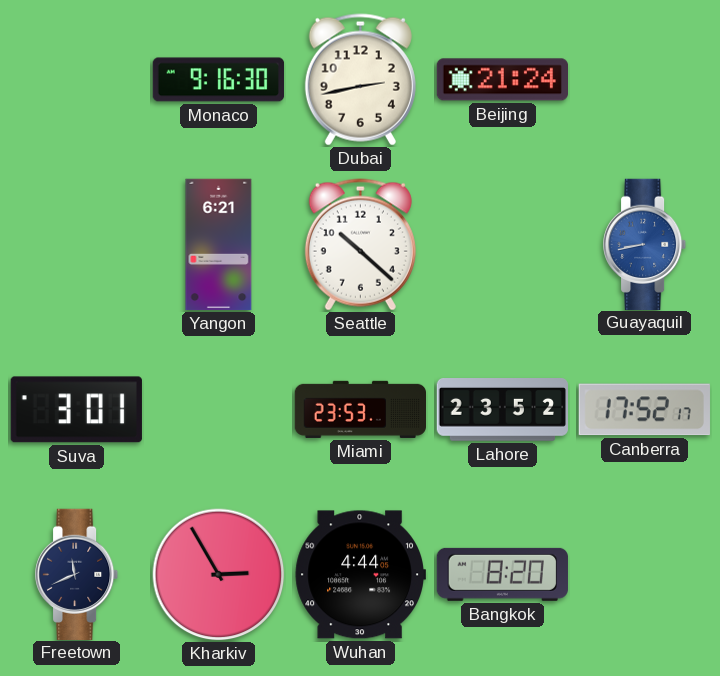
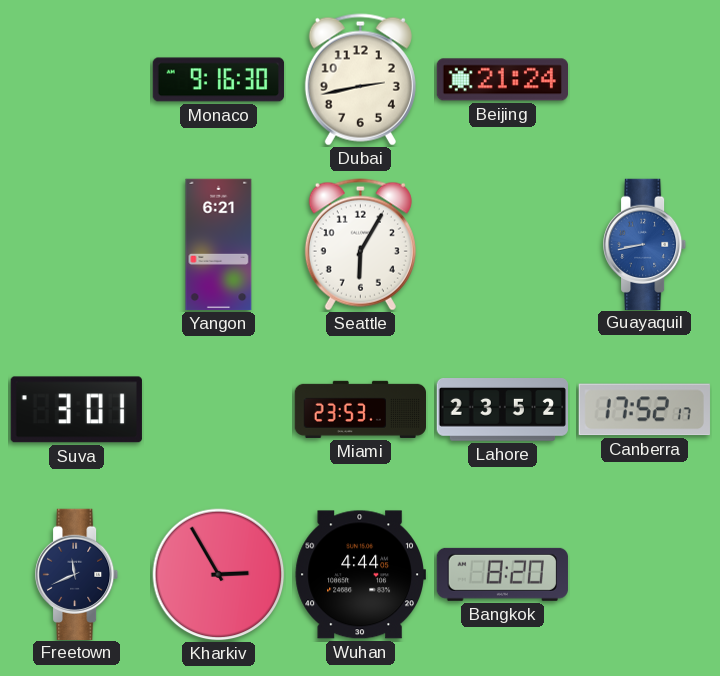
Seattle: 10:22 -> 6:05 (360, 245)
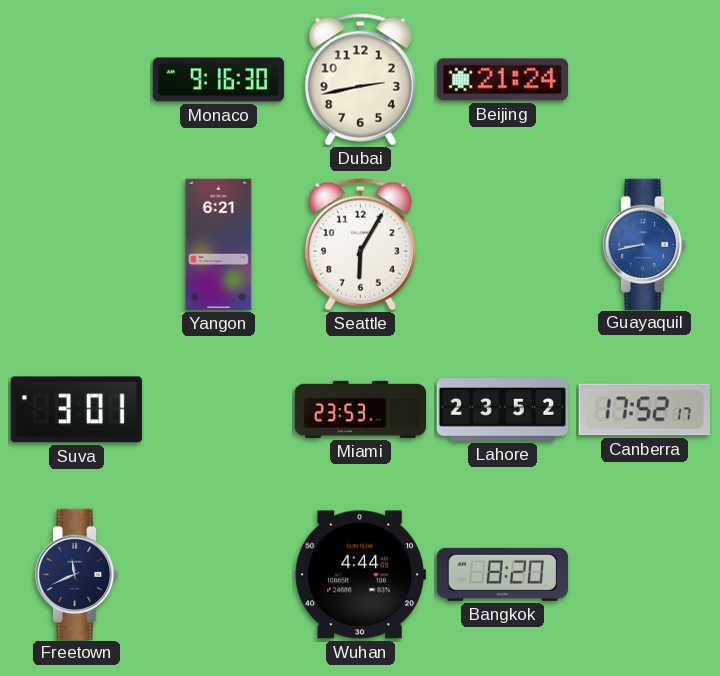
Kharkiv: 2:55 -> none (219, 575)
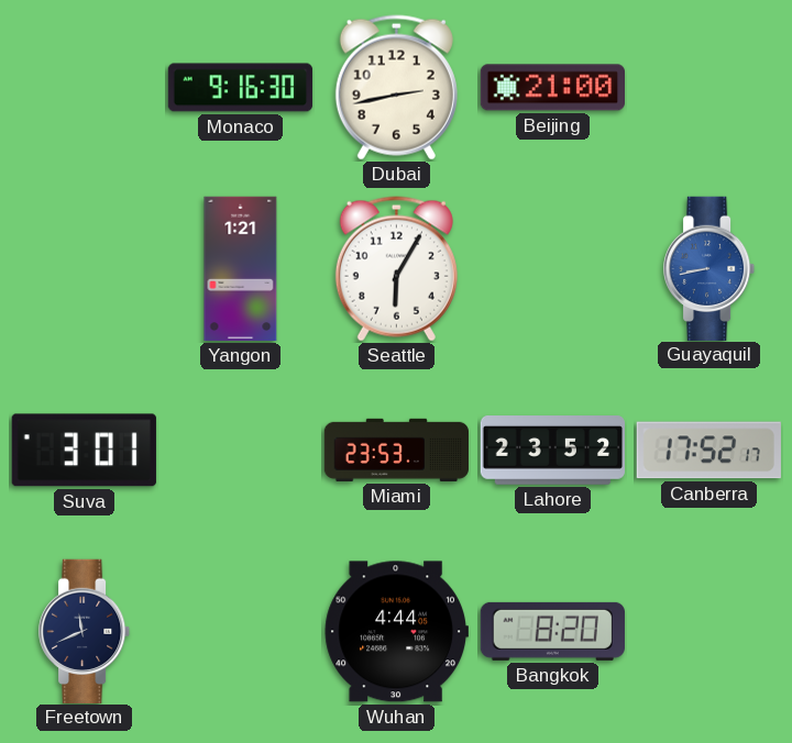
Beijing: 21:24 -> 21:00 (552, 88)
Yangon: 6:21 -> 1:21 (241, 269)
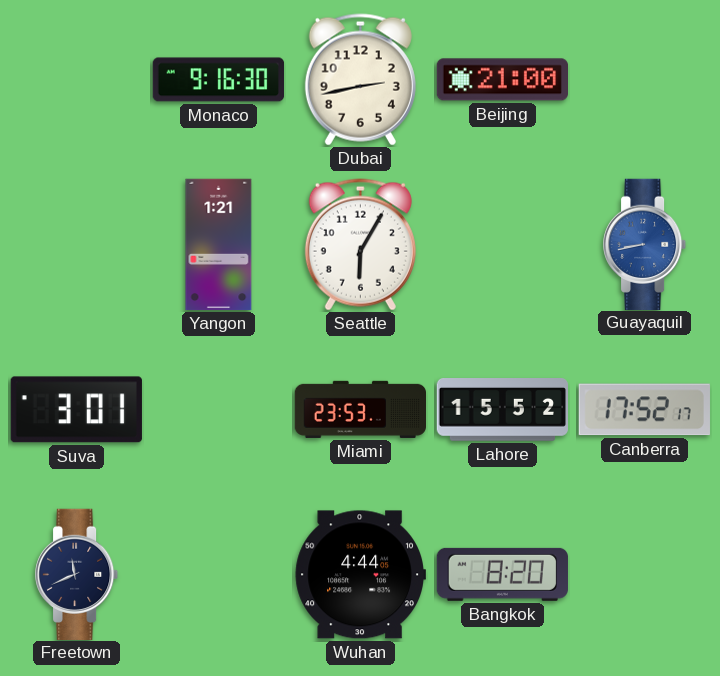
Lahore: 23:52 -> 15:52 (502, 410)
